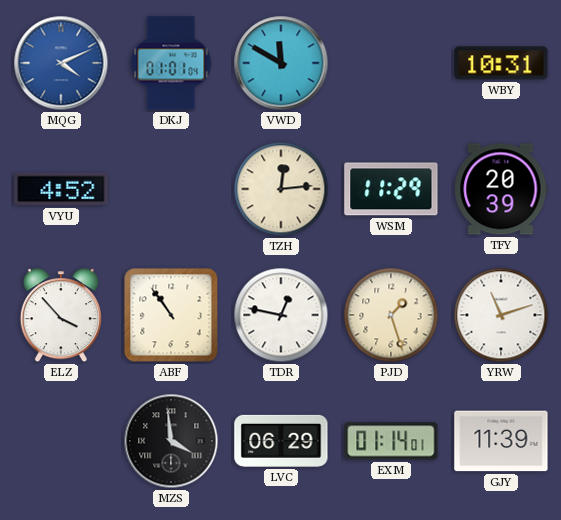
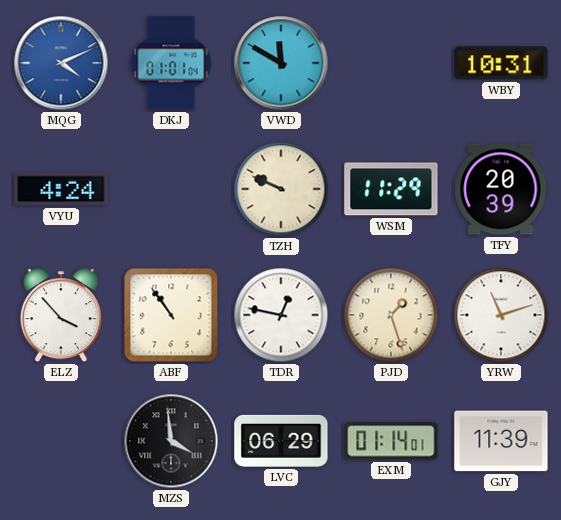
VYU: 4:52 -> 4:24 (61, 189)
TZH: 12:14 -> 9:49 (281, 189)
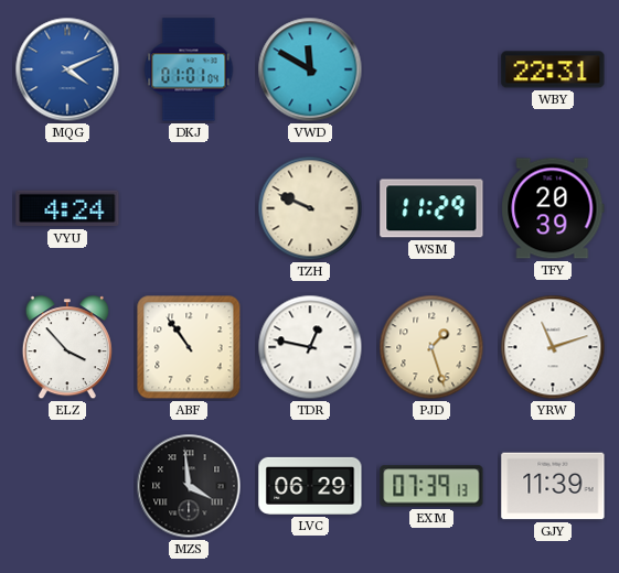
WBY: 10:31 -> 22:31 (553, 69)
EXM: 01:14 -> 07:39 (431, 486)
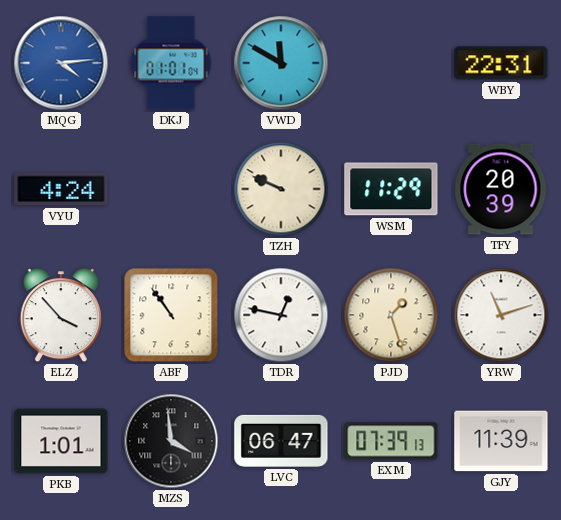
MQG: 4:11 -> 4:14 (61, 63)
PKB: none -> 1:01 (61, 441)
LVC: 06:29 -> 06:47 (281, 441)
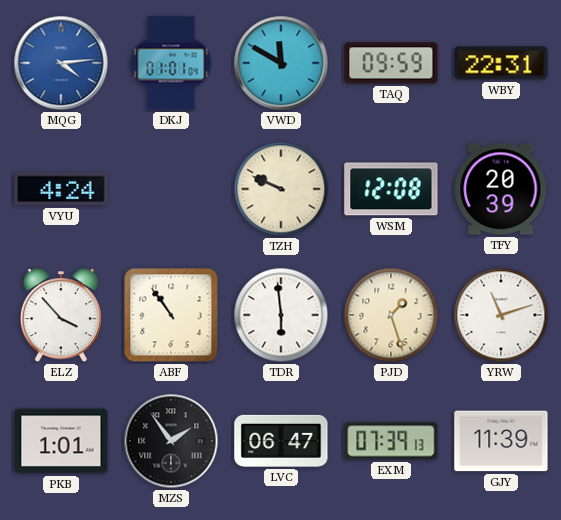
TAQ: none -> 09:59 (391, 63)
WSM: 11:29 -> 12:08 (391, 189)
TDR: 12:47 -> 5:59 (281, 315)
MZS: 3:59 -> 1:54 (171, 441)
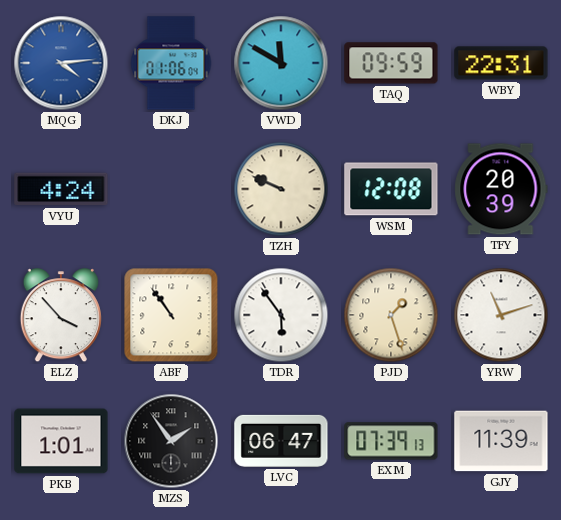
DKJ: 01:01 -> 01:06 (171, 63)
TDR: 5:59 -> 5:54 (281, 315)
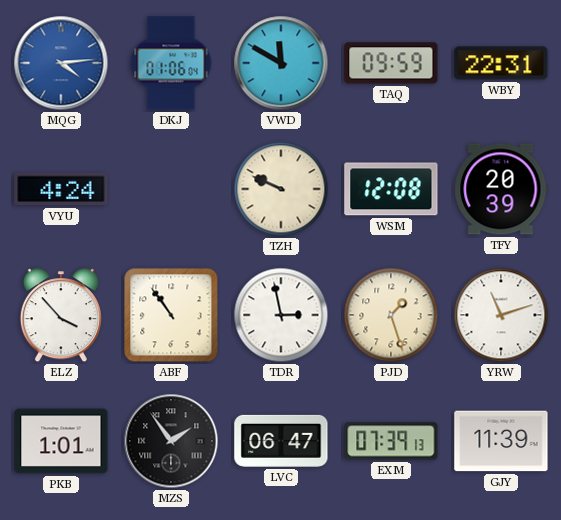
TDR: 5:54 -> 2:58 (281, 315)
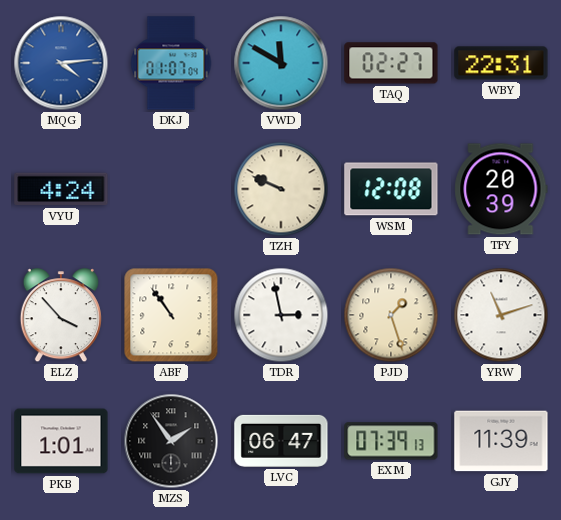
DKJ: 01:06 -> 01:07 (171, 63)
TAQ: 09:59 -> 02:27 (391, 63)
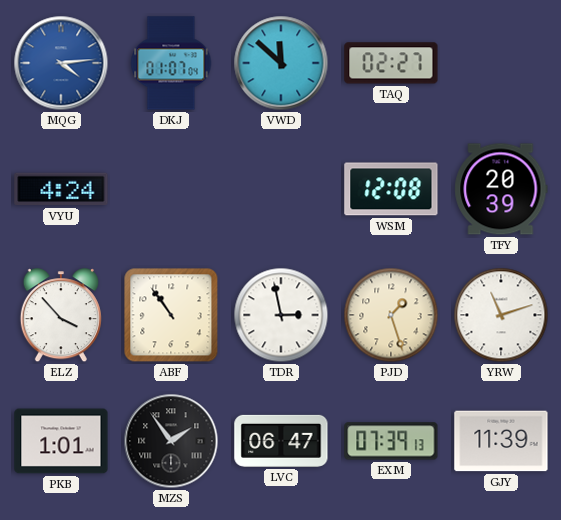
VWD: 11:50 -> 11:52 (281, 63)
WBY: 22:31 -> none (501, 63)
TZH: 9:49 -> none (281, 189)
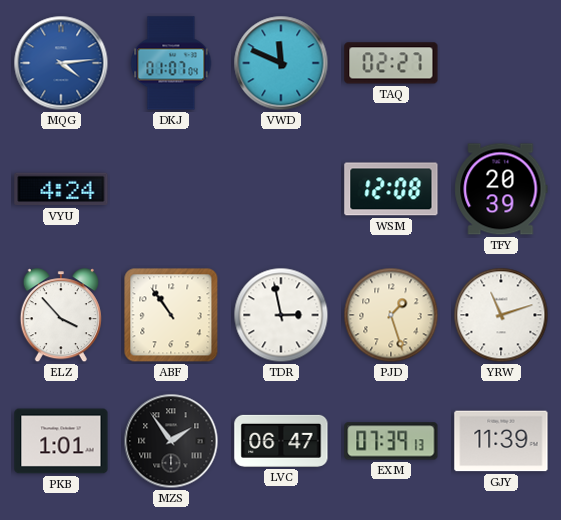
VWD: 11:52 -> 11:49 (281, 63)
